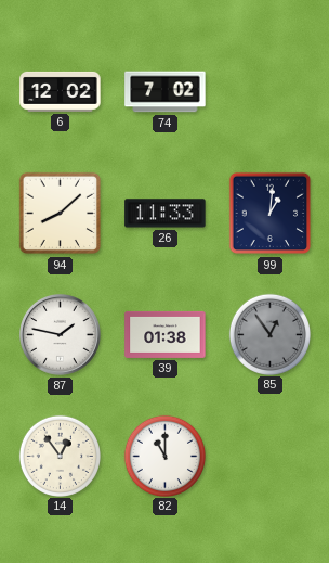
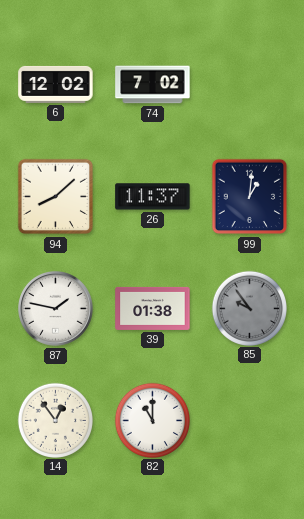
26: 11:33 -> 11:37 (153, 197)
85: 12:54 -> 9:54 (249, 308)
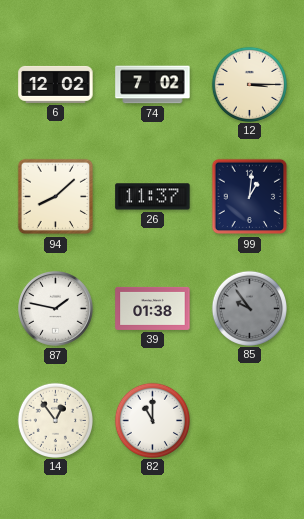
12: none -> 3:15 (249, 84)
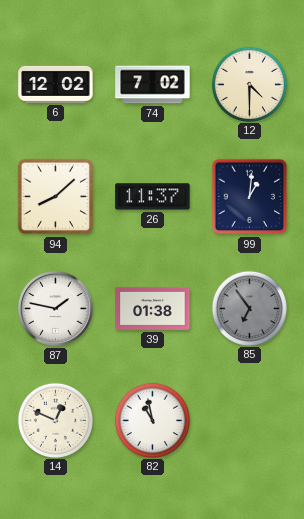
12: 3:15 -> 4:30 (249, 84)
85: 9:54 -> 6:54 (249, 308)
14: 12:54 -> 12:49 (55, 420)
82: 11:00 -> 10:58 (152, 420)
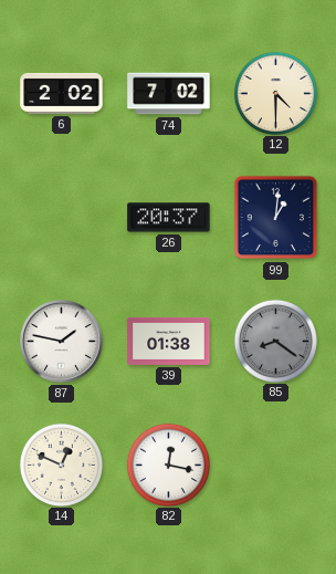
6: 12:02 -> 2:02 (62, 93)
94: 8:08 -> none (56, 197)
26: 11:37 -> 20:37 (169, 218)
85: 6:54 -> 8:21 (275, 341)
82: 10:58 -> 12:17 (168, 465)
